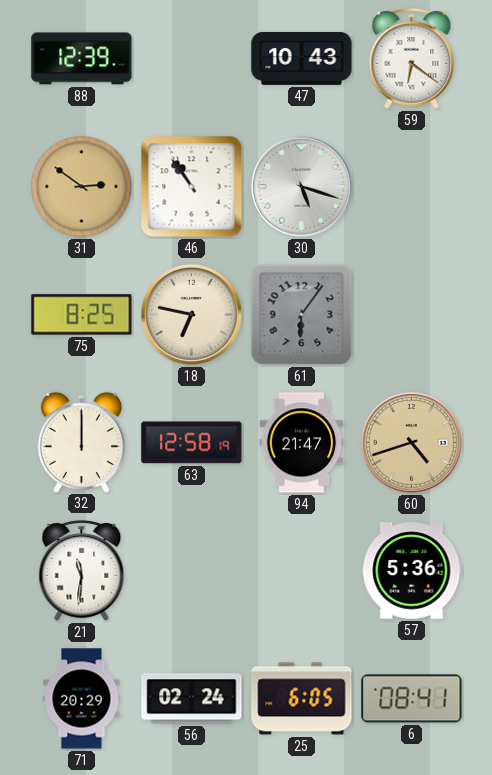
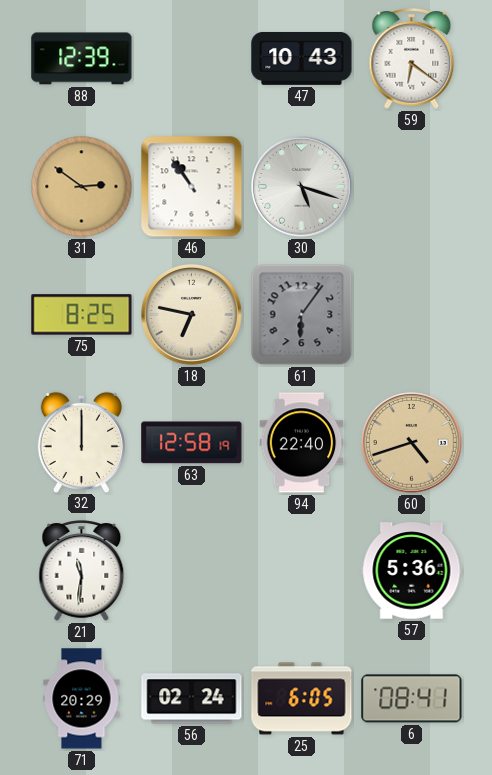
94: 21:47 -> 22:40 (302, 443)
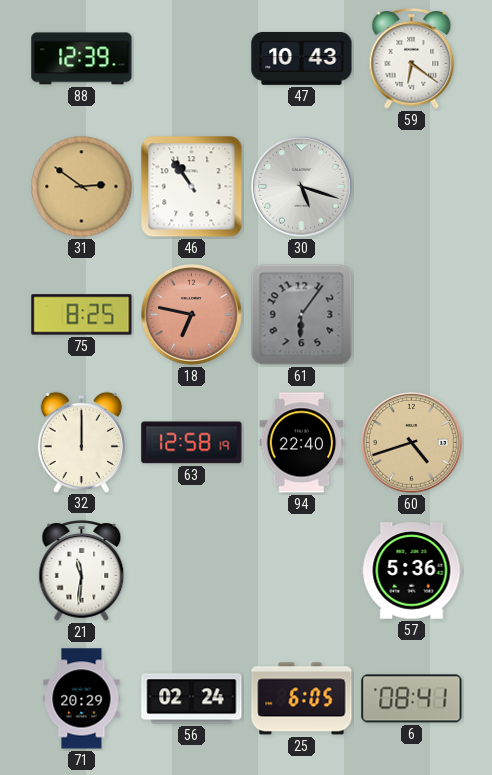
18 dial: cream -> salmon (192, 315)
